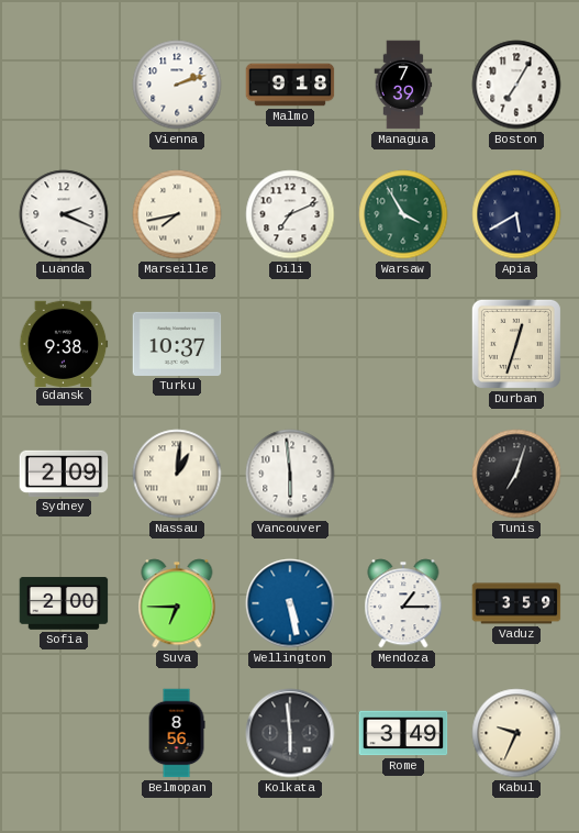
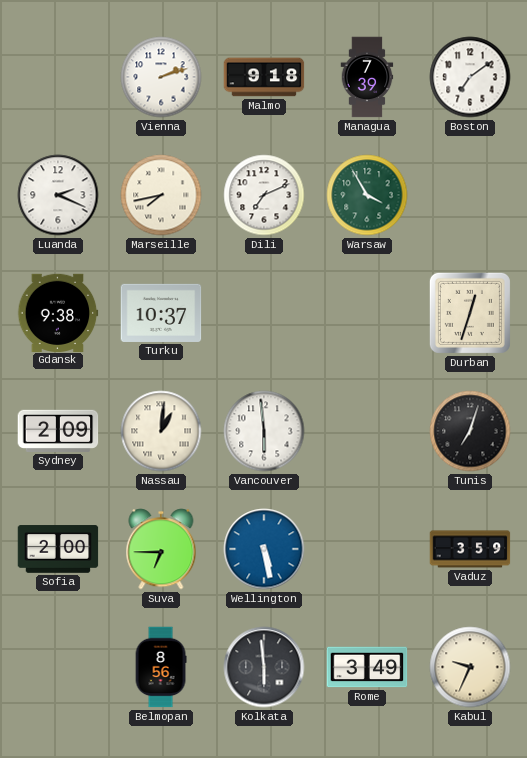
Boston: 7:05 -> 7:09 (470, 77)
Apia: 5:40 -> none (516, 214)
Mendoza: 1:15 -> none (403, 603)
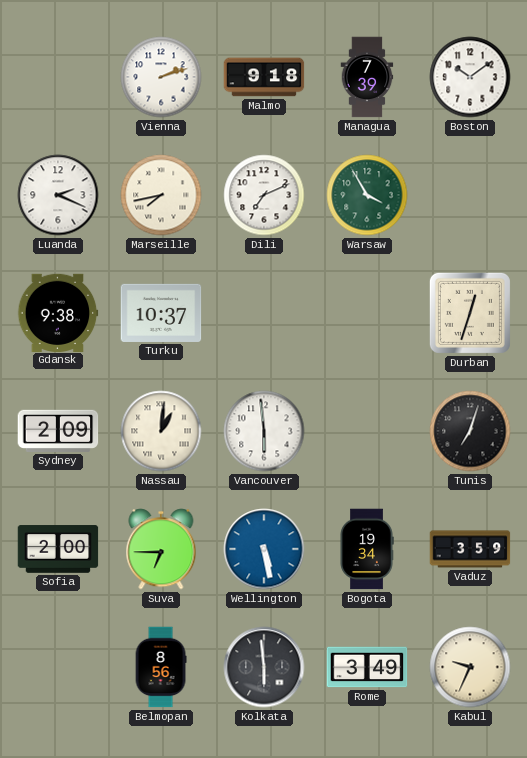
Boston: 7:09 -> 10:09 (470, 77)
Bogota: none -> 19:34 (367, 549)
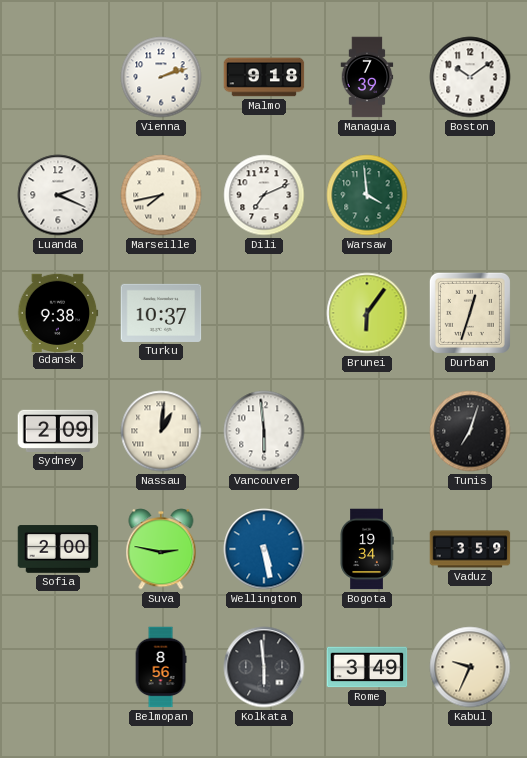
Warsaw: 3:55 -> 3:59 (367, 195)
Brunei: none -> 6:06 (367, 313)
Suva: 6:45 -> 2:47 (161, 549)
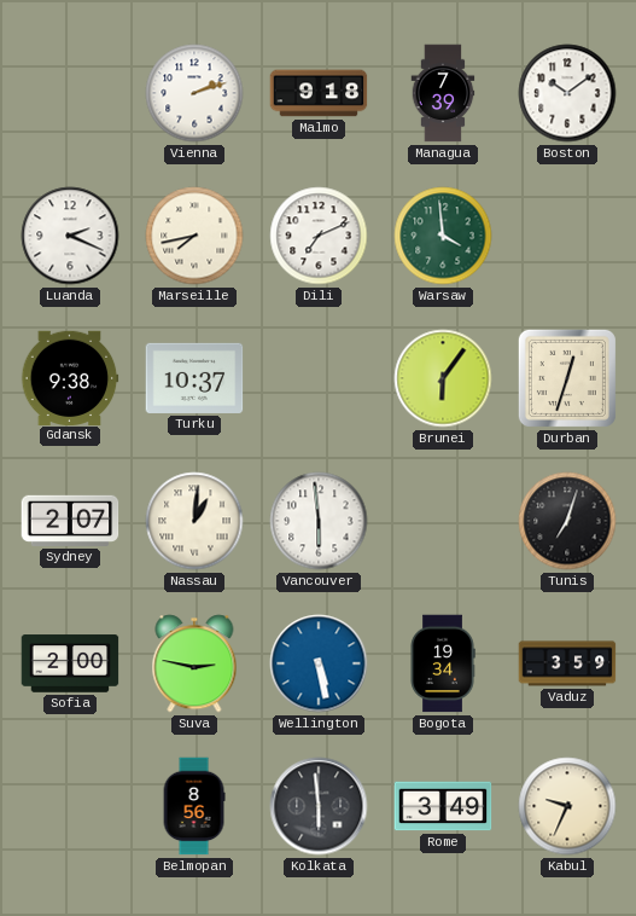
Sydney: 2:09 -> 2:07 (70, 521)
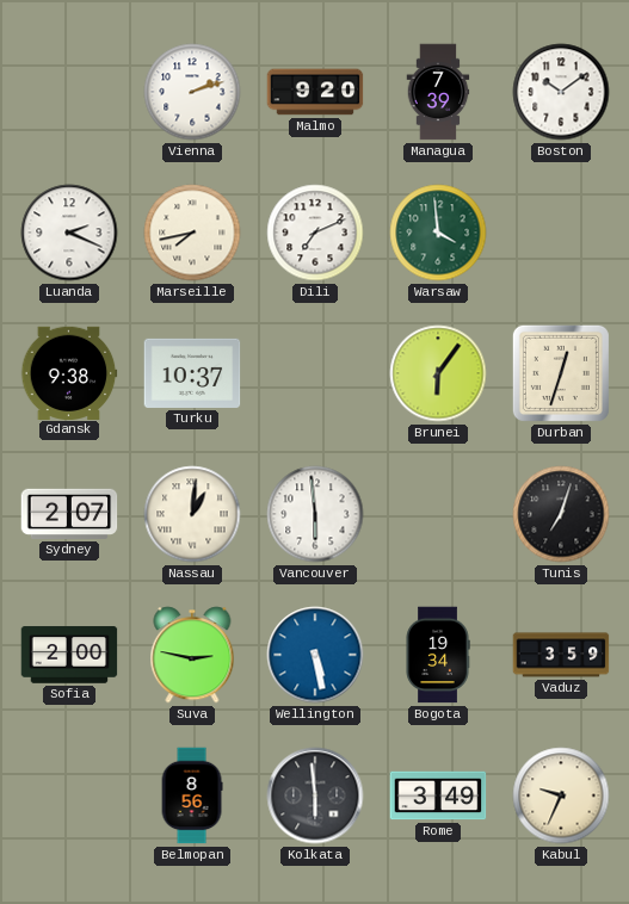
Malmo: 9:18 -> 9:20 (315, 92)
